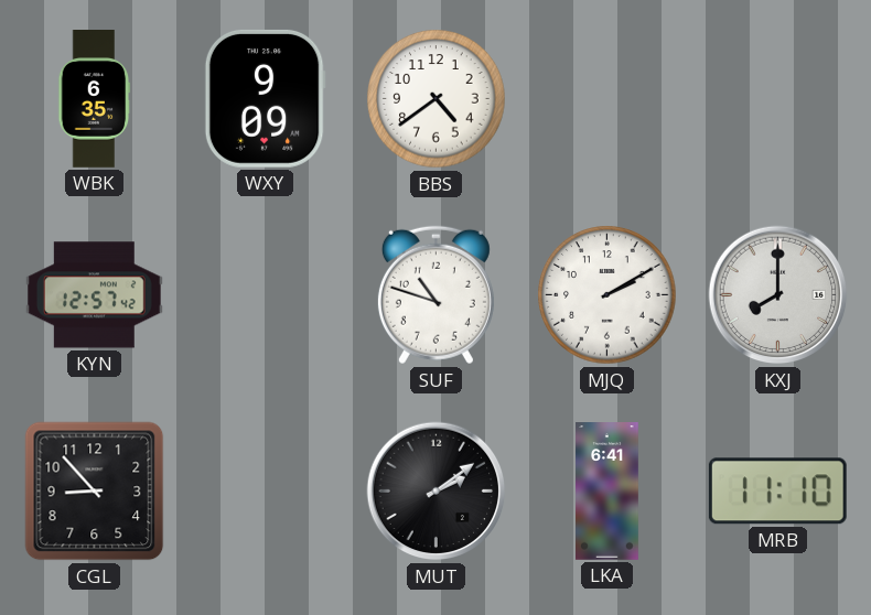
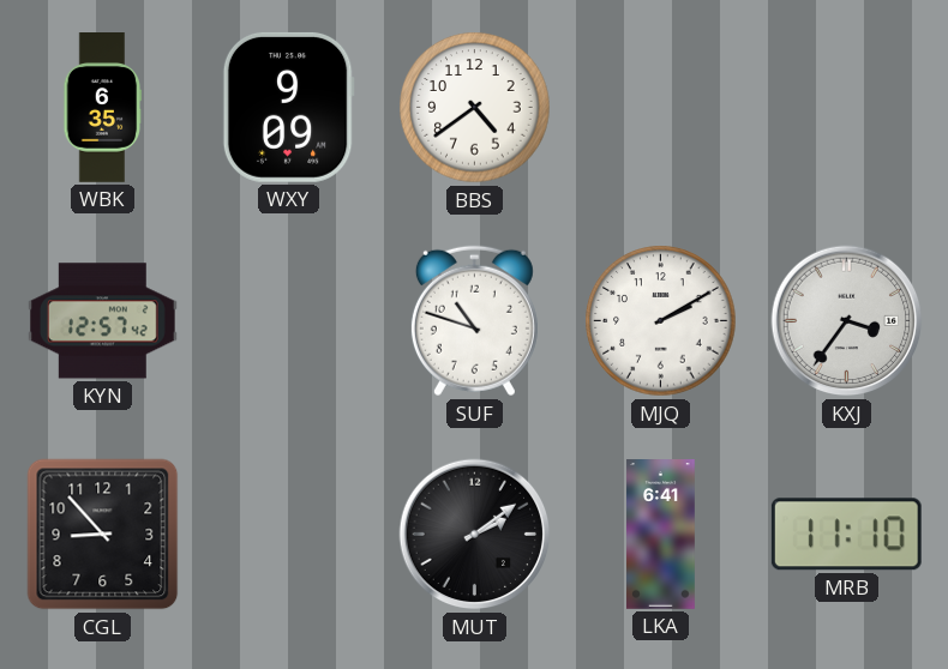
KXJ: 8:00 -> 3:36 (847, 321)
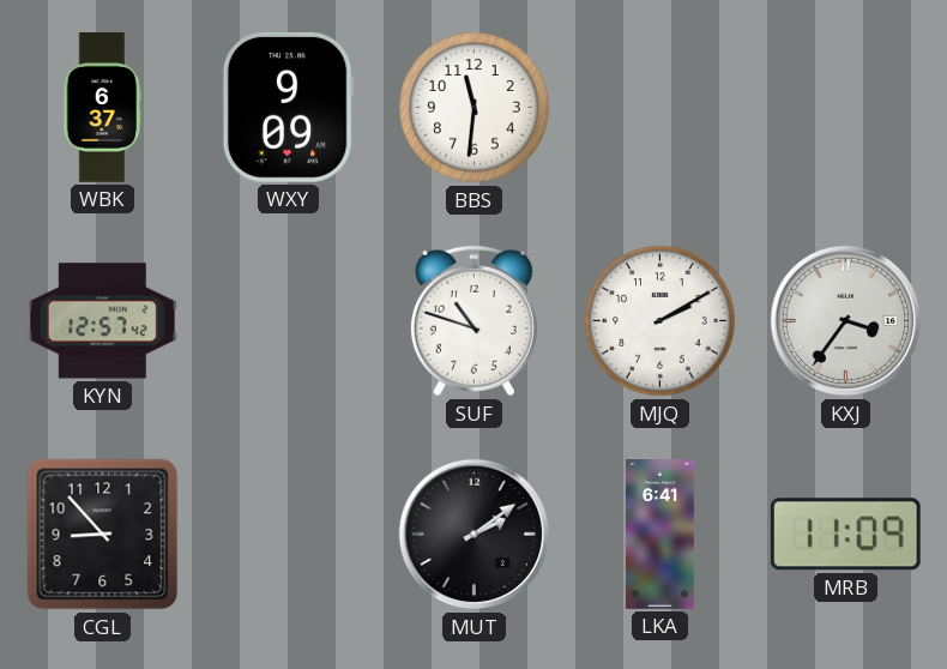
WBK: 6:35 -> 6:37 (103, 108)
BBS: 4:39 -> 11:31 (475, 108)
MRB: 11:10 -> 11:09 (845, 535)
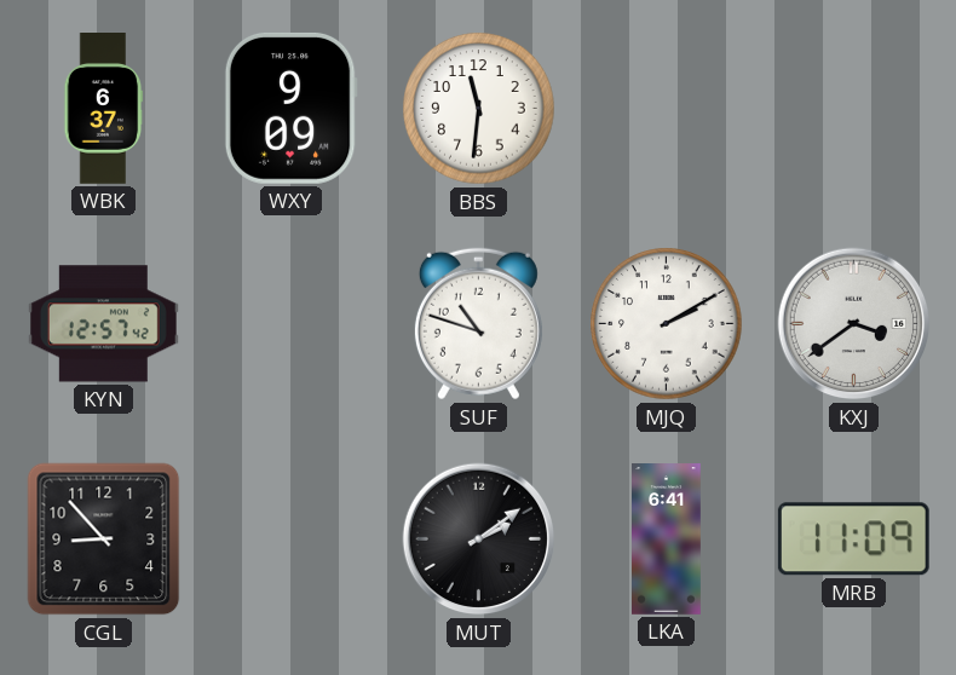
KXJ: 3:36 -> 3:39 (854, 324)
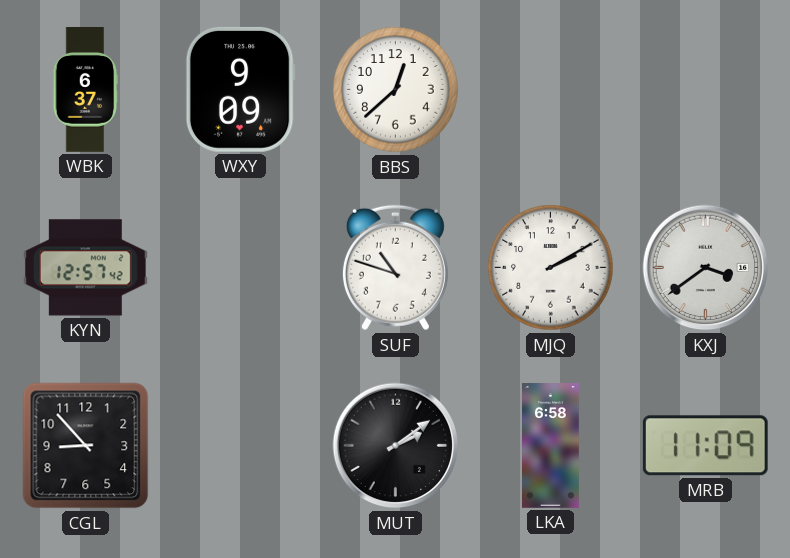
BBS: 11:31 -> 12:38 (396, 90)
LKA: 6:41 -> 6:58 (551, 446)
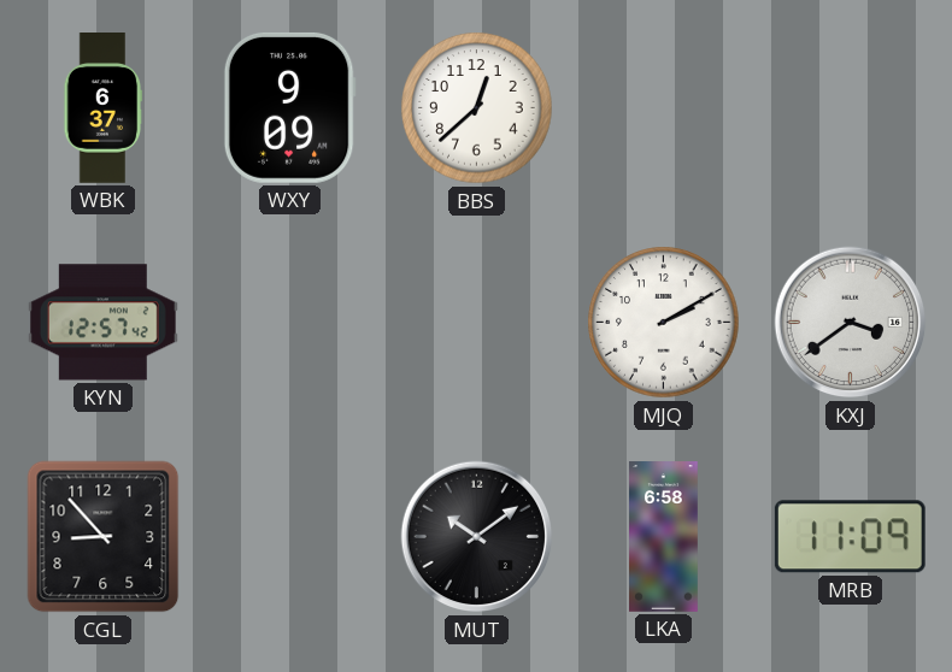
SUF: 10:48 -> none (395, 268)
MUT: 2:09 -> 10:09 (477, 537)
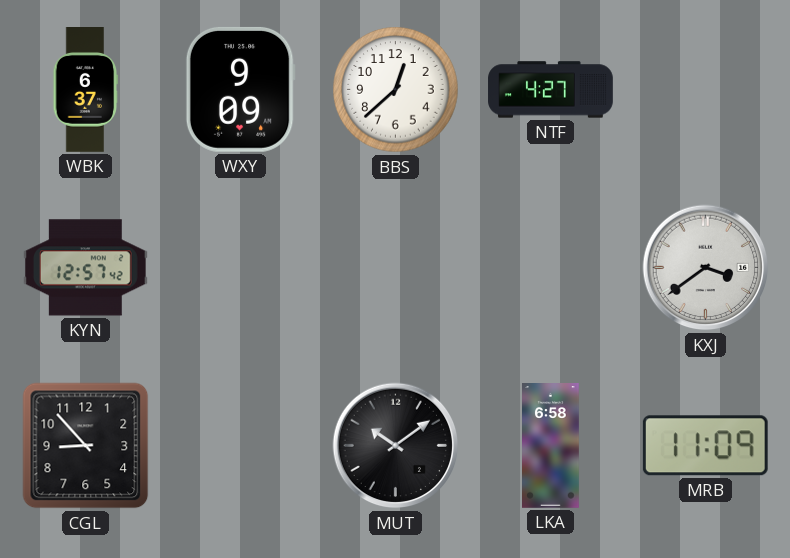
NTF: none -> 4:27 (551, 90)
MJQ: 2:10 -> none (664, 323)
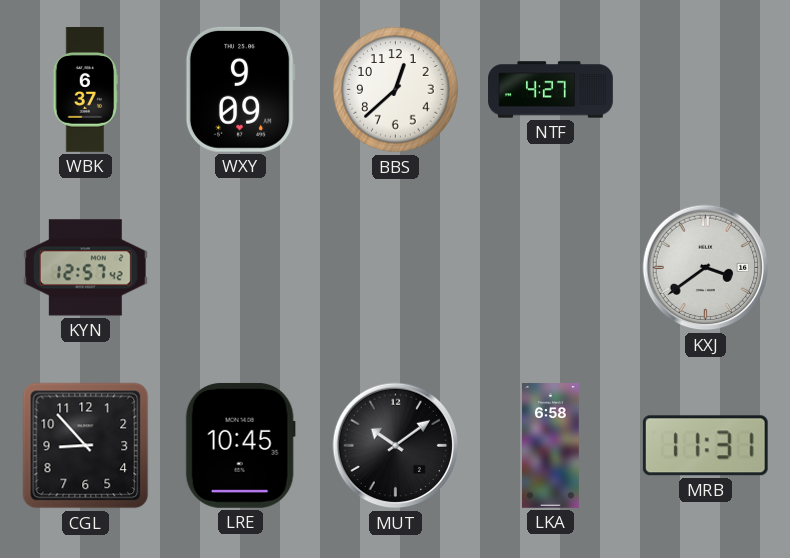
LRE: none -> 10:45 (240, 445)
MRB: 11:09 -> 11:31 (705, 446)
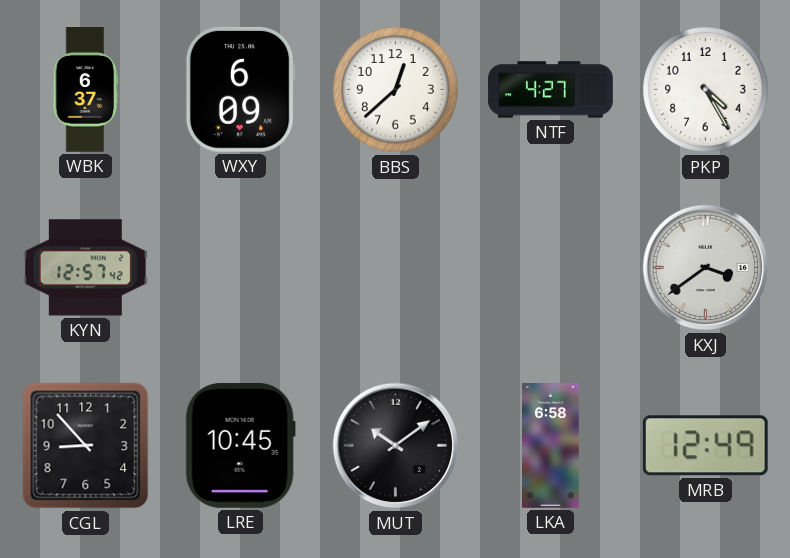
WXY: 9:09 -> 6:09 (240, 89)
PKP: none -> 4:25 (706, 90)
MRB: 11:31 -> 12:49 (705, 446)
